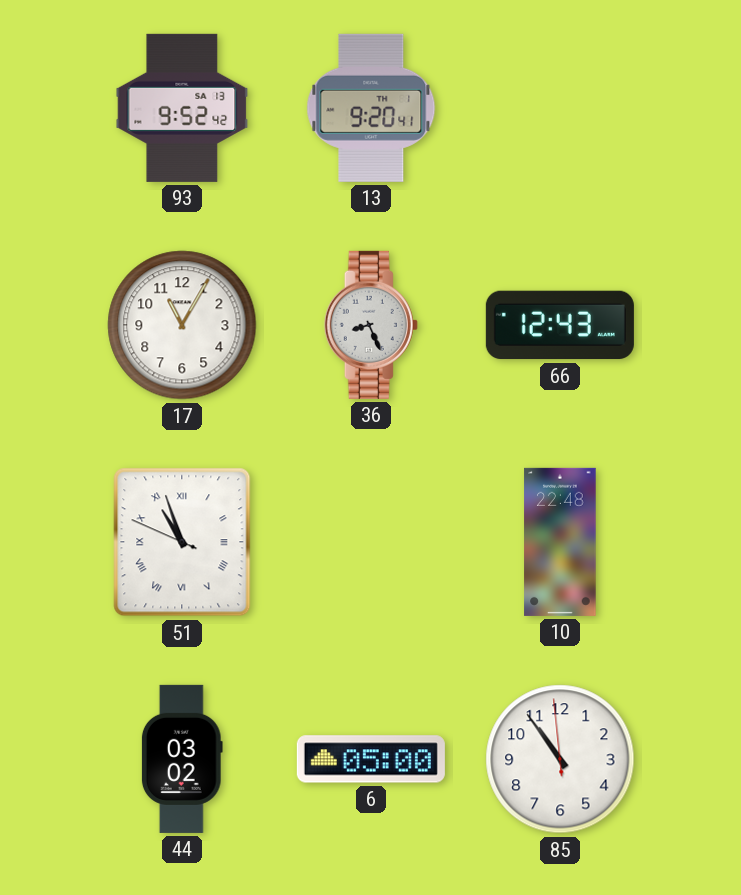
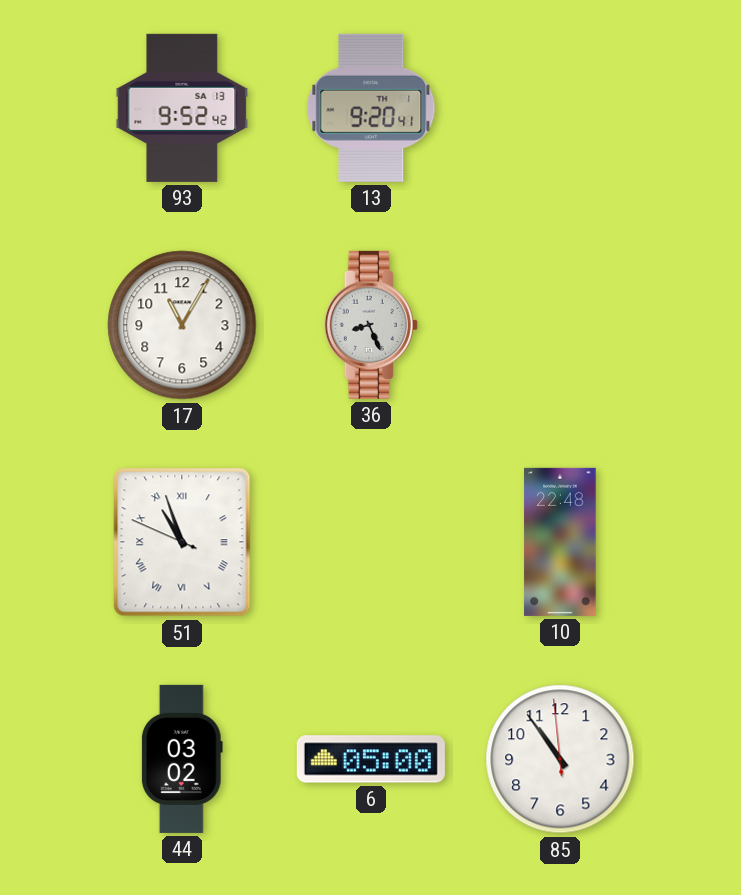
66: 12:43 -> none (560, 325)
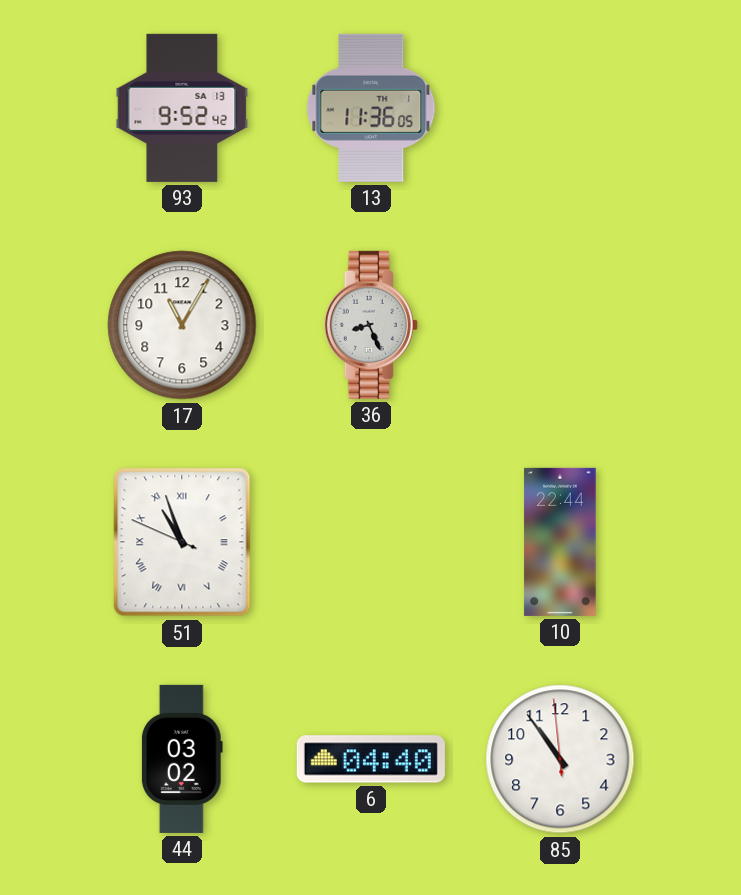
13: 9:20 -> 11:36 (371, 108)
10: 22:48 -> 22:44 (560, 542)
6: 05:00 -> 04:40 (371, 759)
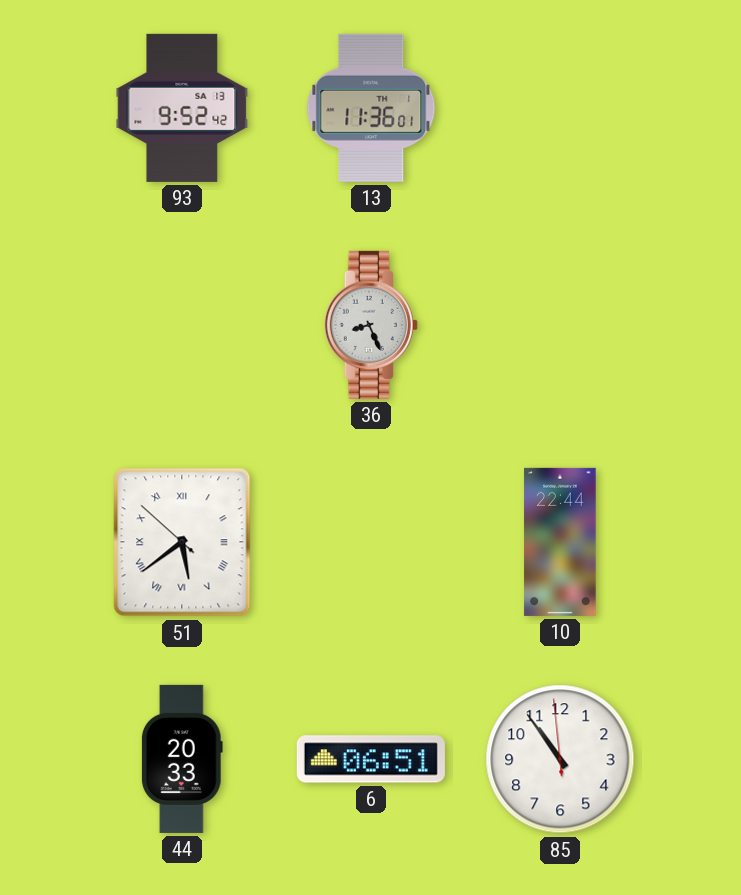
13: 11:36:05 -> 11:36:01 (371, 108)
17: 11:05 -> none (182, 325)
51: 10:56 -> 5:38 (182, 542)
44: 03:02 -> 20:33 (182, 759)
6: 04:40 -> 06:51 (371, 759)
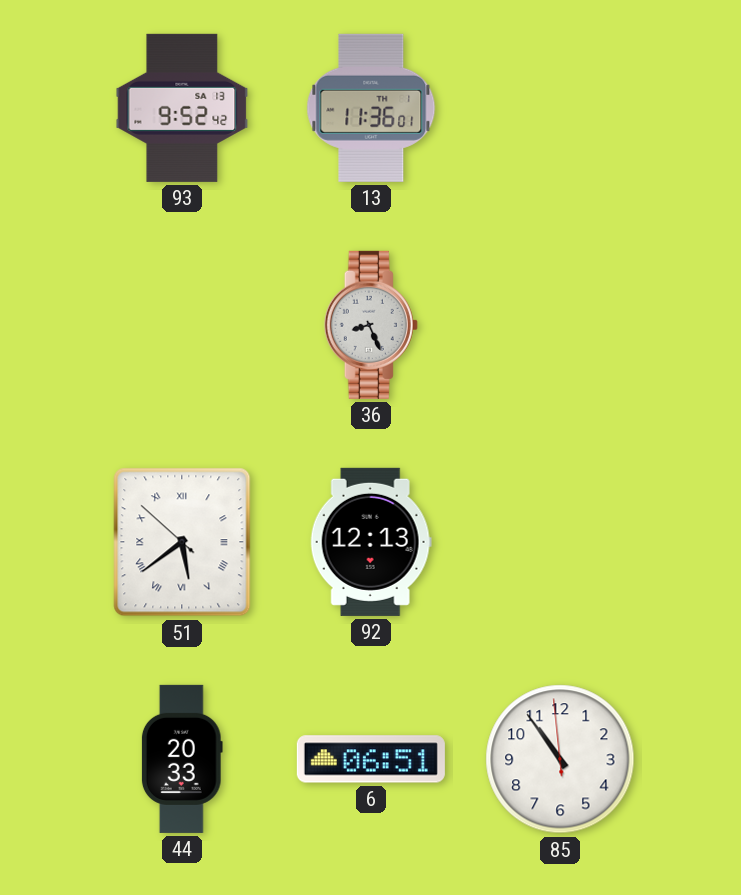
92: none -> 12:13 (371, 542)
10: 22:44 -> none (560, 542)
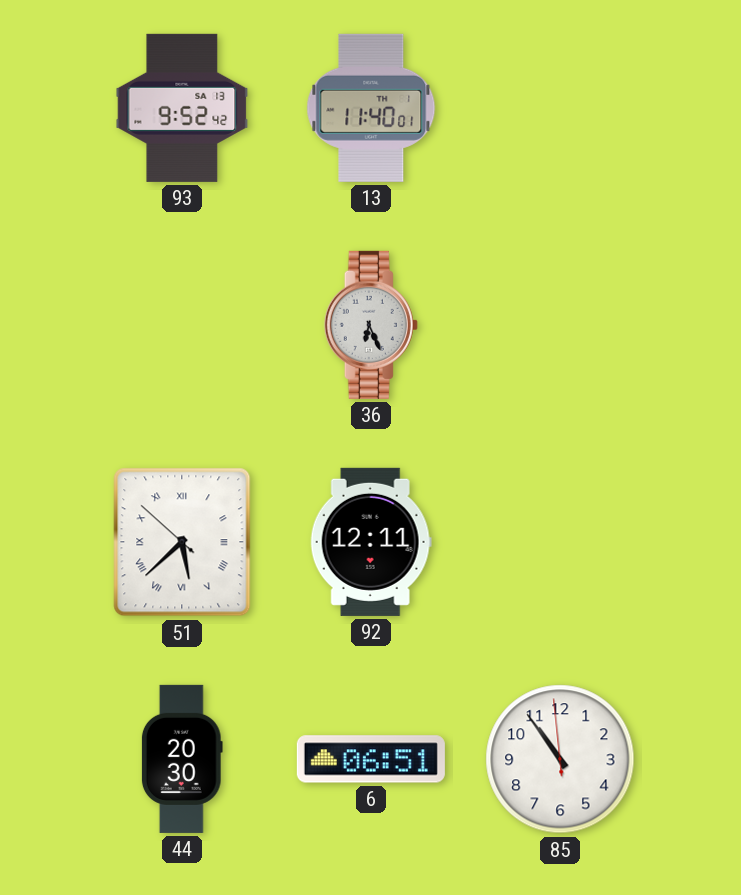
13: 11:36 -> 11:40 (371, 108)
36: 8:26 -> 6:26 (371, 325)
51: 5:38 -> 5:37 (182, 542)
92: 12:13 -> 12:11 (371, 542)
44: 20:33 -> 20:30 (182, 759)
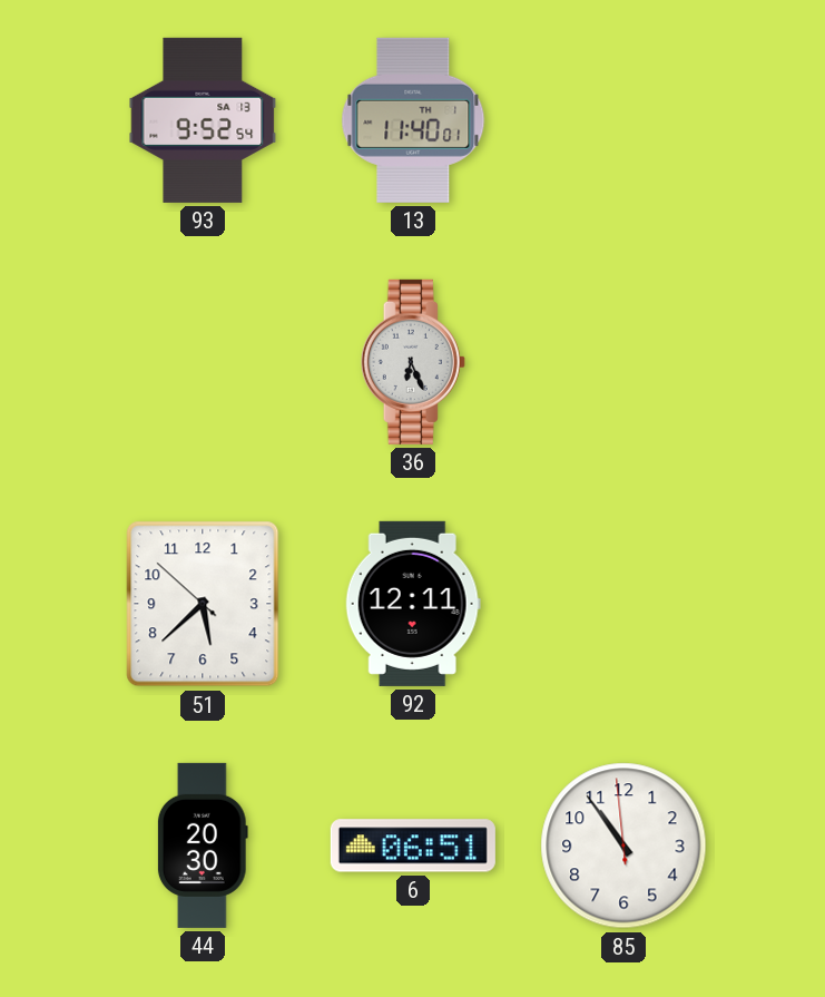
93: 9:52:42 -> 9:52:54 (203, 120)
51 numerals: Roman -> Arabic (203, 604)
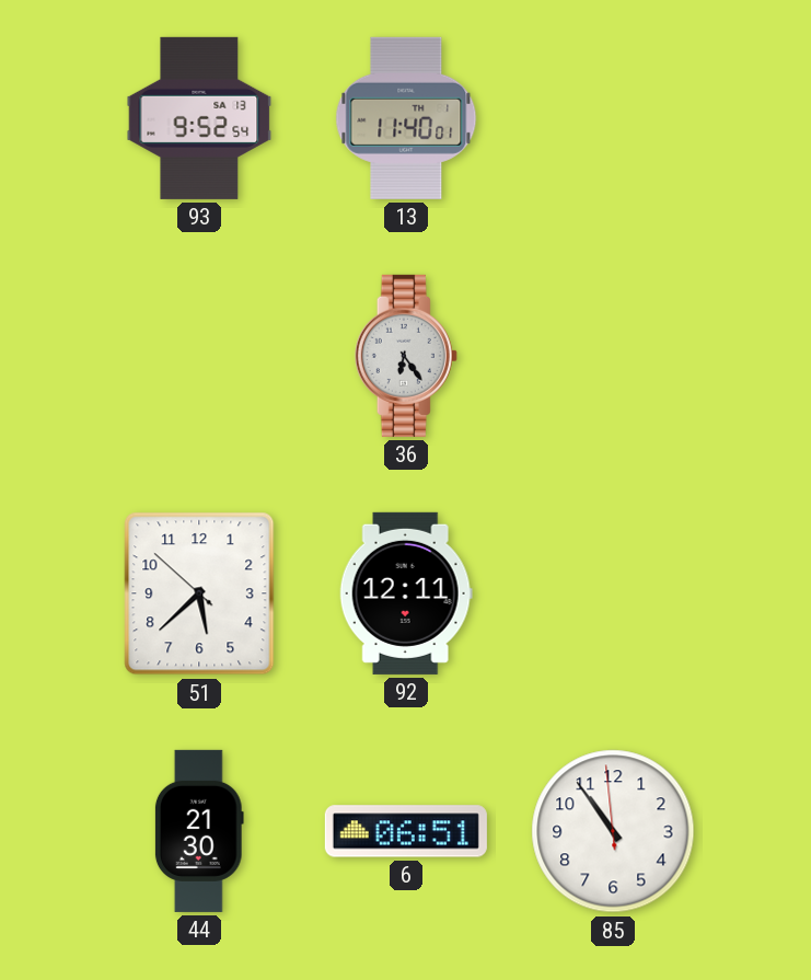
36: 6:26 -> 6:24 (406, 356)
44: 20:30 -> 21:30 (199, 831)
